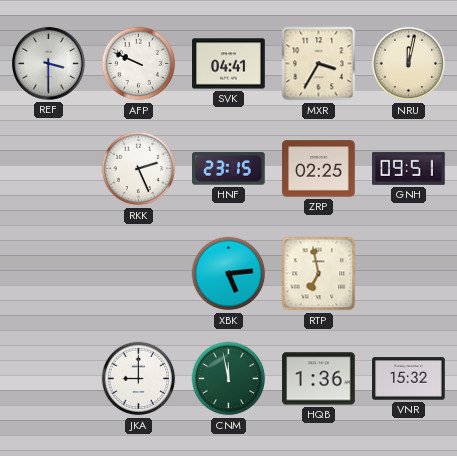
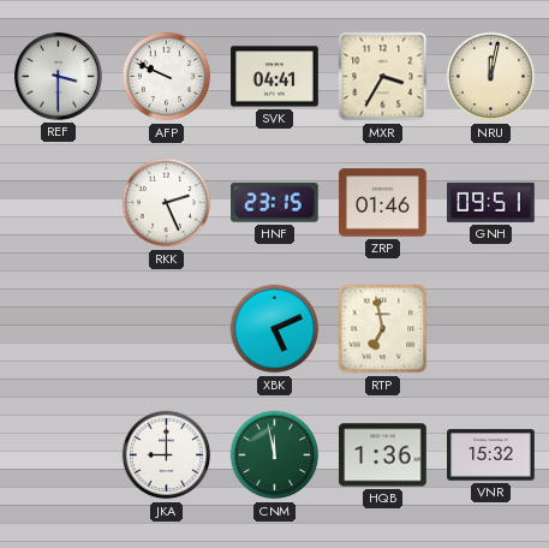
ZRP: 02:25 -> 01:46 (383, 203)
XBK: 5:14 -> 5:11 (275, 329)
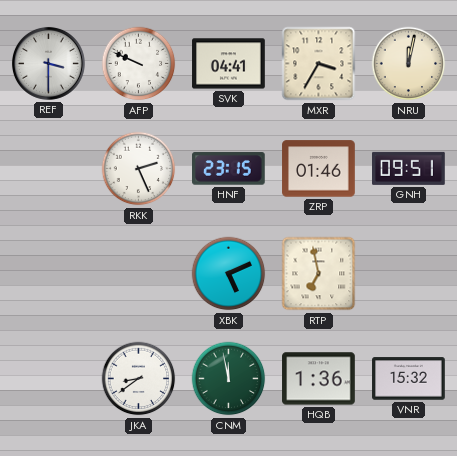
JKA: 9:00 -> 8:39 (139, 379)
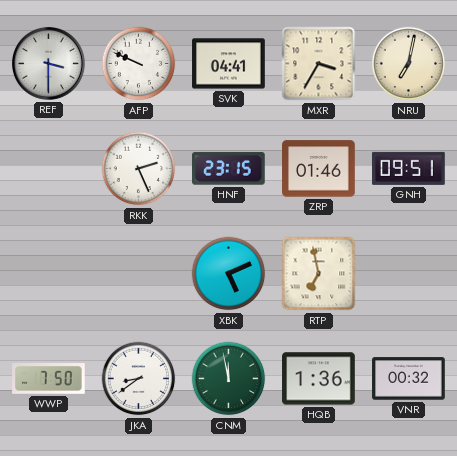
NRU: 12:02 -> 7:02 (409, 64)
WWP: none -> 7:50 (49, 379)
VNR: 15:32 -> 00:32 (409, 379)
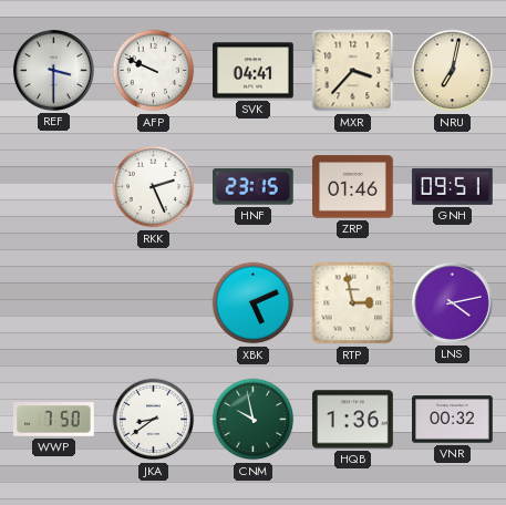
MXR: 3:35 -> 3:37 (353, 71)
RTP: 6:58 -> 2:58 (353, 303)
LNS: none -> 4:13 (452, 302)
CNM: 11:58 -> 9:58 (254, 420)
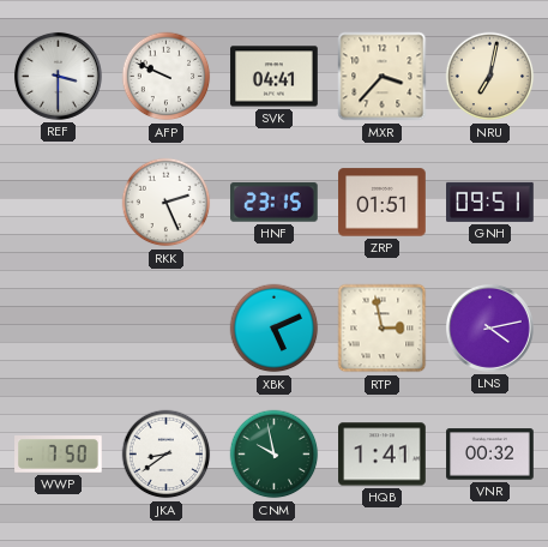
ZRP: 01:46 -> 01:51 (383, 203)
HQB: 1:36 -> 1:41 (383, 455)
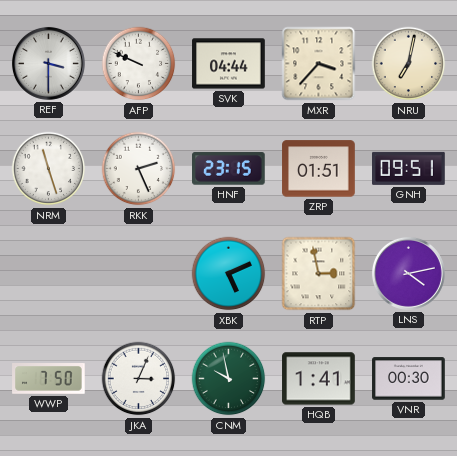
SVK: 04:41 -> 04:44 (229, 64)
NRM: none -> 11:27 (49, 169)
JKA: 8:39 -> 3:04 (139, 379)
VNR: 00:32 -> 00:30 (409, 379)
